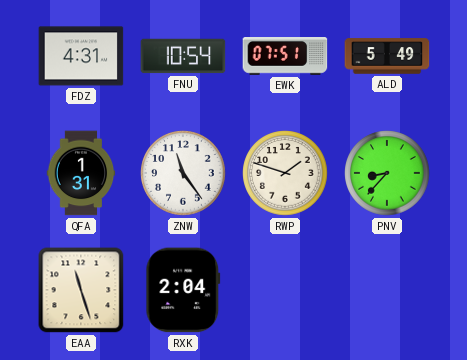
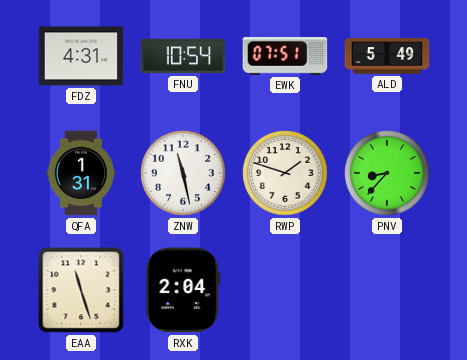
ZNW: 11:24 -> 11:28 (183, 173)
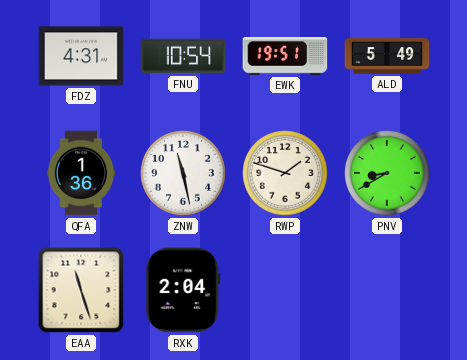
EWK: 07:51 -> 19:51 (285, 57)
QFA: 1:31 -> 1:36 (81, 173)
PNV: 8:37 -> 8:40 (387, 173)
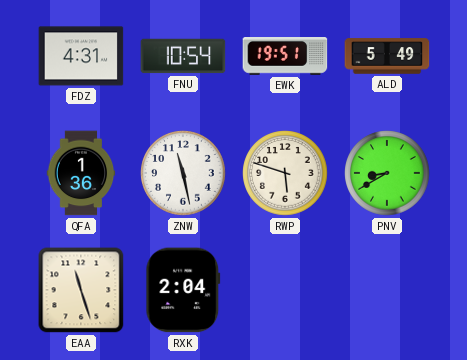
RWP: 1:48 -> 5:48 (285, 173)
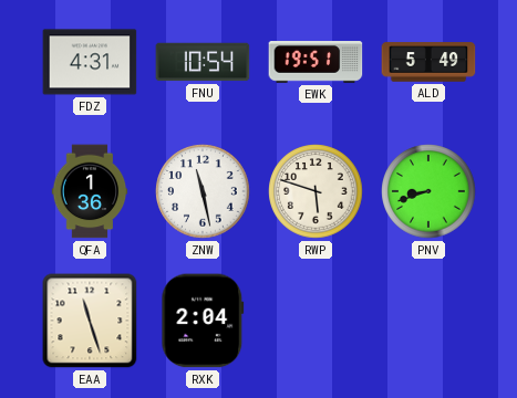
PNV: 8:40 -> 8:42 (428, 191)
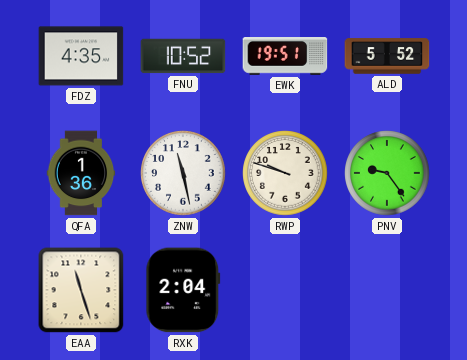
FDZ: 4:31 -> 4:35 (81, 56)
FNU: 10:54 -> 10:52 (183, 56)
ALD: 5:49 -> 5:52 (387, 56)
RWP: 5:48 -> 9:48 (285, 173)
PNV: 8:42 -> 9:24 (387, 173)
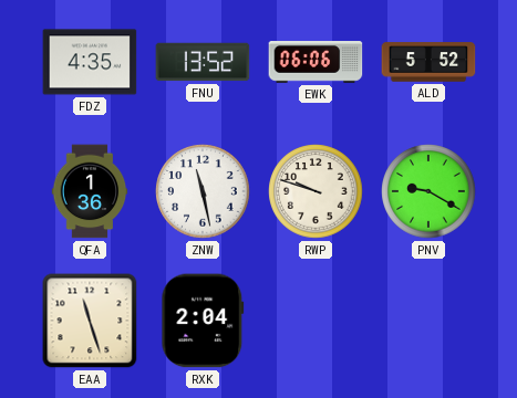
FNU: 10:52 -> 13:52 (203, 62)
EWK: 19:51 -> 06:06 (316, 63)
PNV: 9:24 -> 9:20 (428, 191)
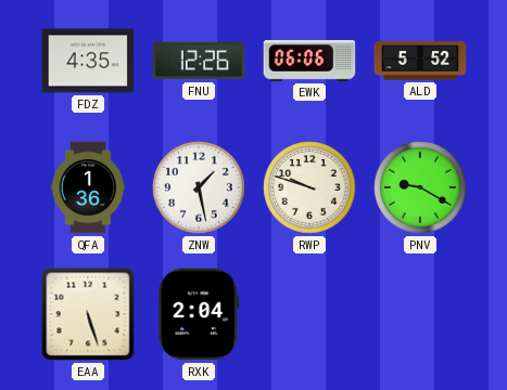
FNU: 13:52 -> 12:26 (199, 61)
ZNW: 11:28 -> 1:28 (199, 187)
EAA: 11:27 -> 5:27 (88, 314)
